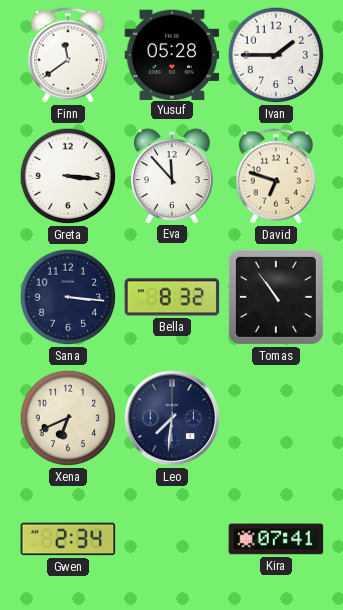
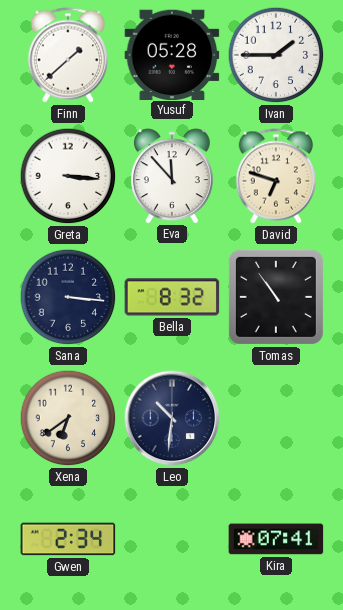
Finn: 11:39 -> 1:38 (67, 55)
Xena: 6:41 -> 6:39 (68, 418)
Leo: 7:31 -> 10:31 (172, 418)
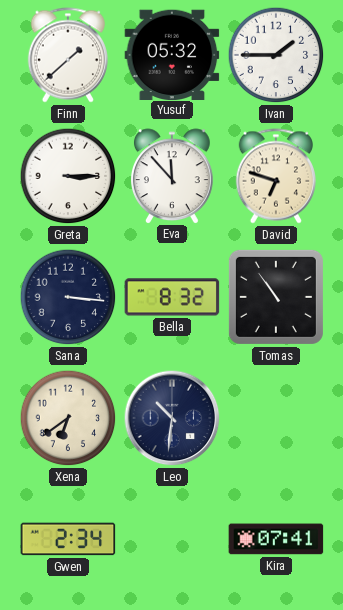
Yusuf: 05:28 -> 05:32 (172, 54)
Greta: 3:16 -> 3:15 (68, 176)
